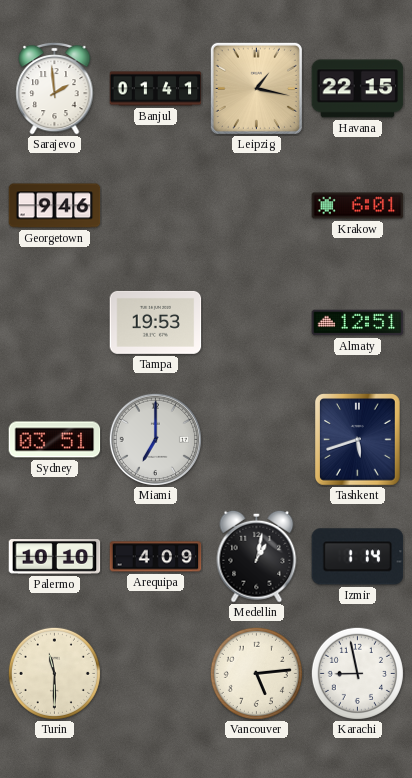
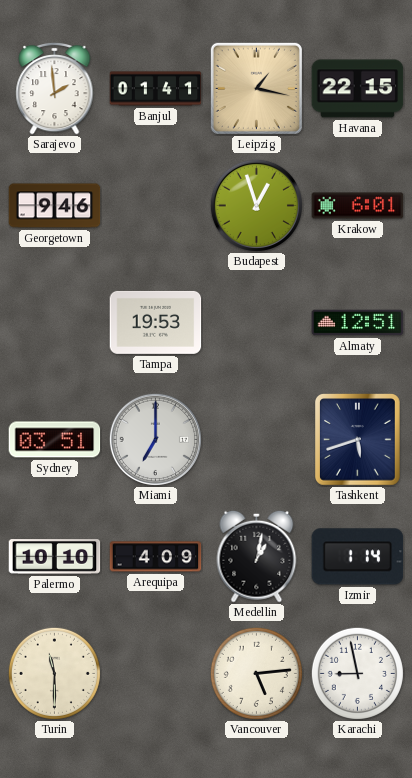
Budapest: none -> 12:57 (256, 205)
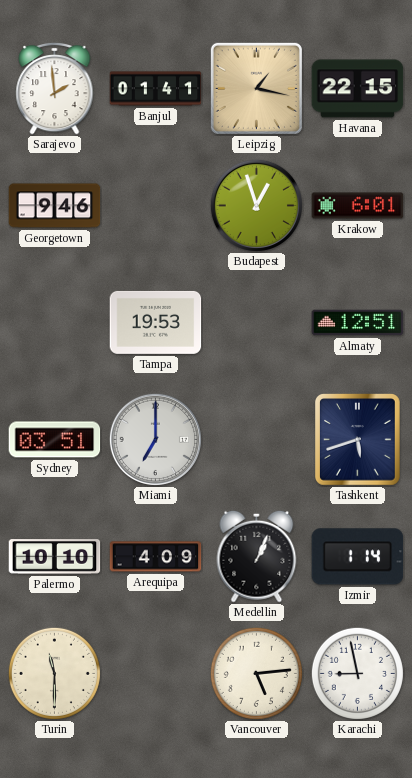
Medellin: 1:02 -> 1:04 (257, 556)
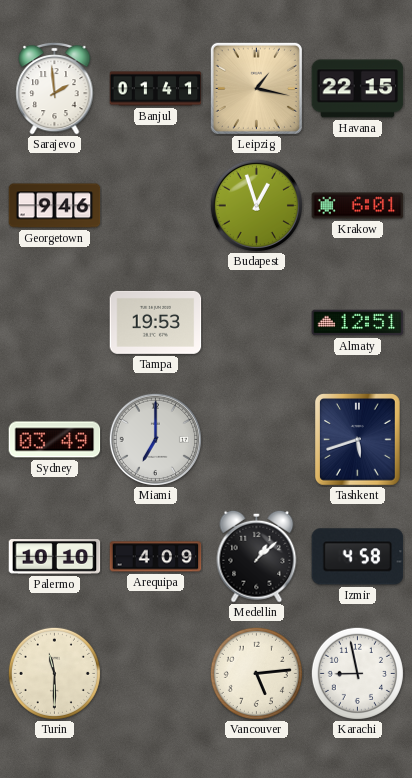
Sydney: 03:51 -> 03:49 (55, 440)
Medellin: 1:04 -> 1:08 (257, 556)
Izmir: 1:14 -> 4:58 (358, 557)
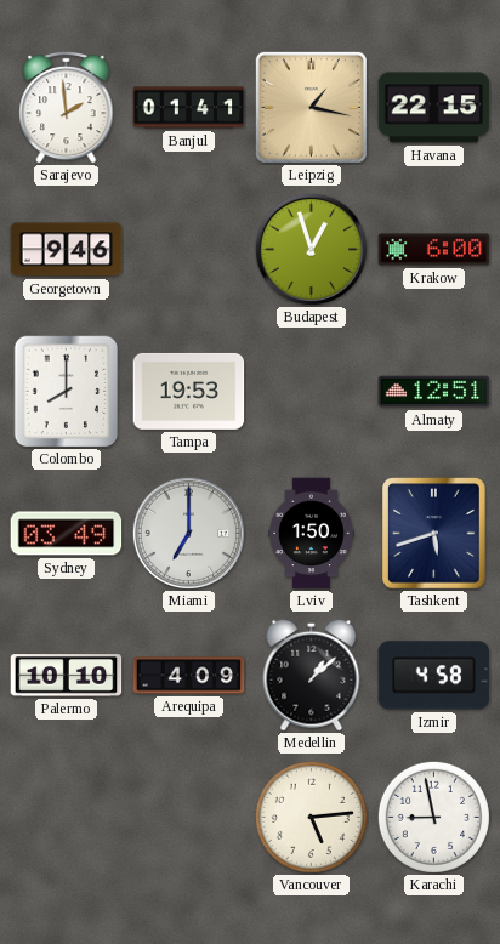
Krakow: 6:01 -> 6:00 (434, 250)
Colombo: none -> 8:00 (67, 391)
Lviv: none -> 1:50 (312, 534)
Turin: 11:30 -> none (54, 673)
